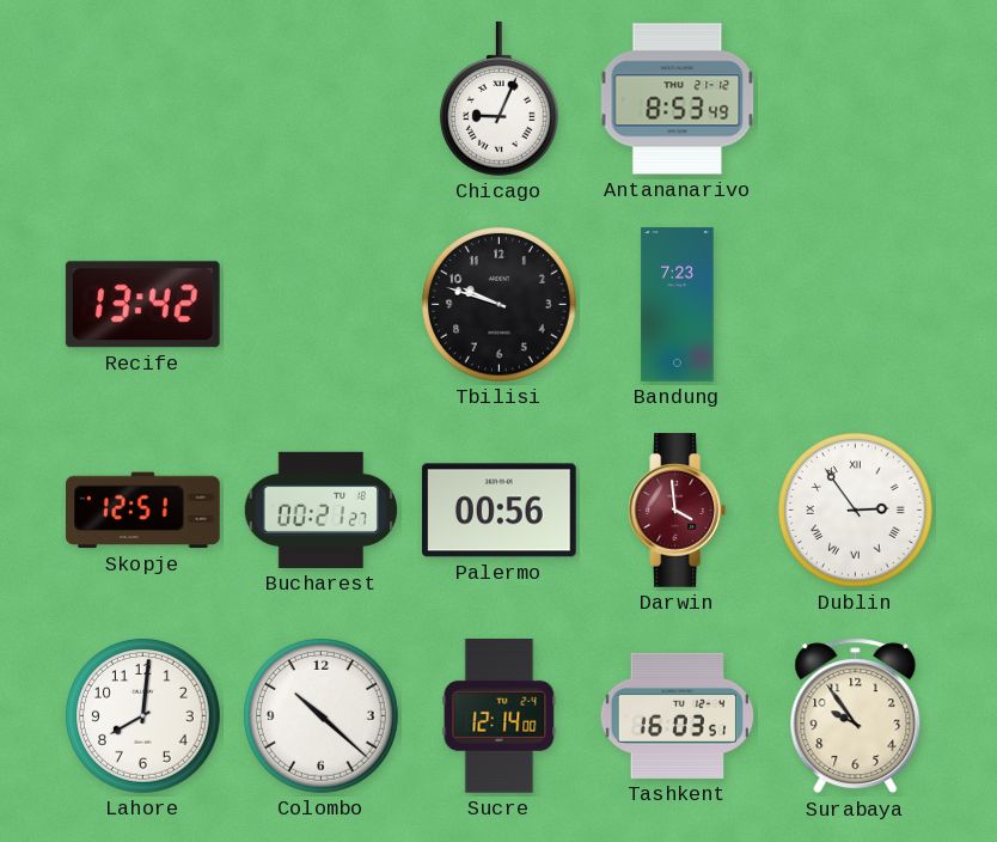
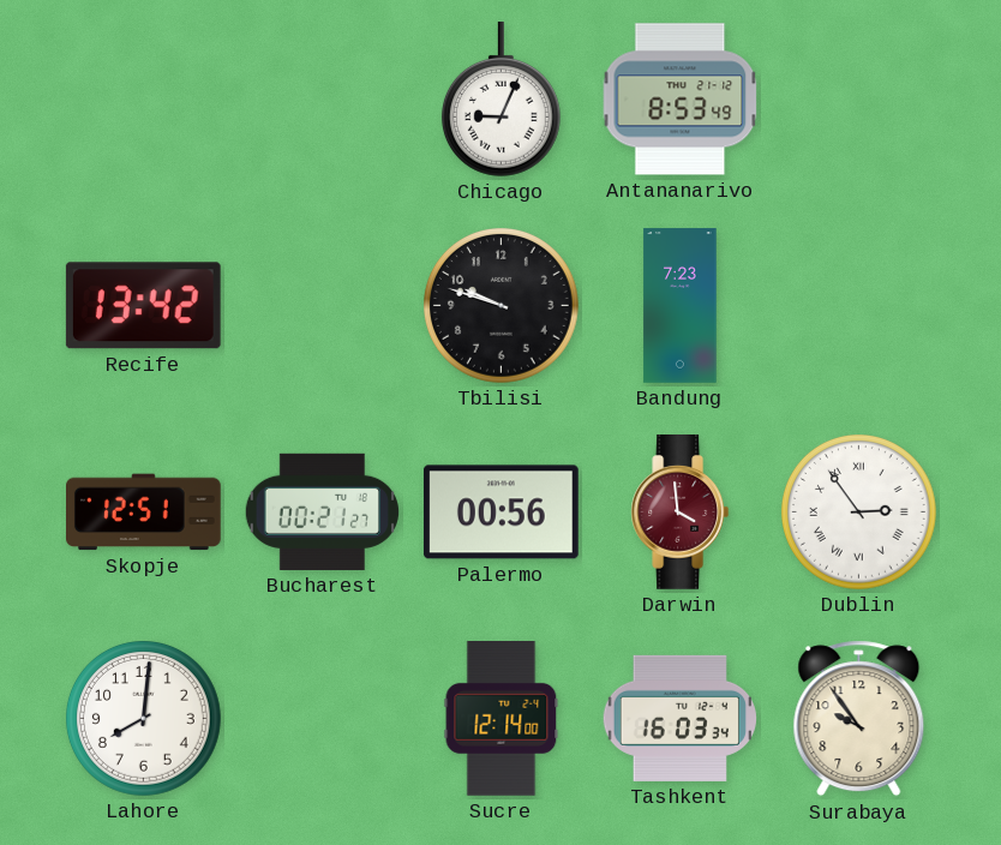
Colombo: 10:22 -> none (322, 716)
Tashkent: 16:03:51 -> 16:03:34 (681, 718)
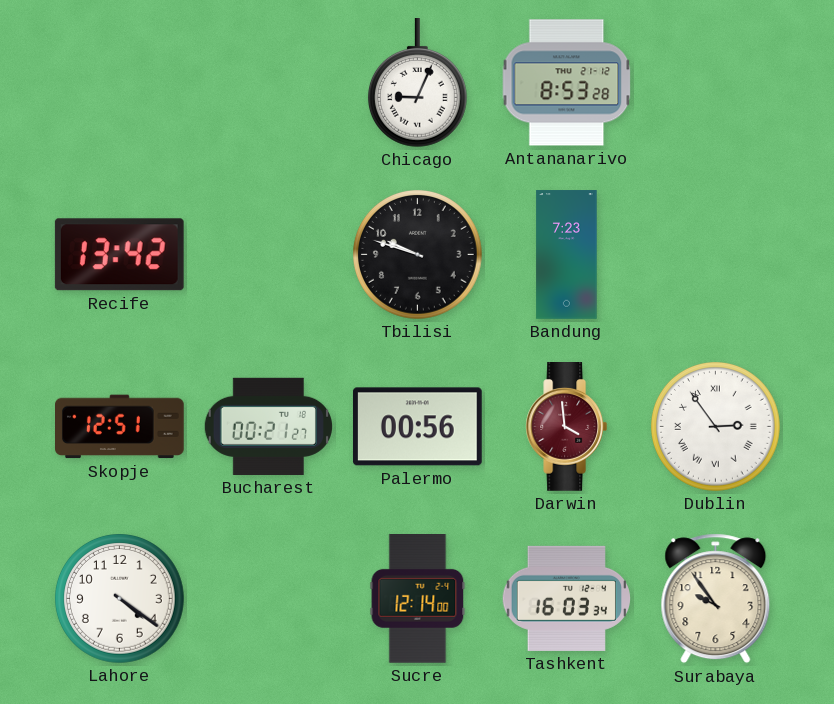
Antananarivo: 8:53:49 -> 8:53:28 (567, 83)
Lahore: 8:01 -> 4:21 (120, 599)
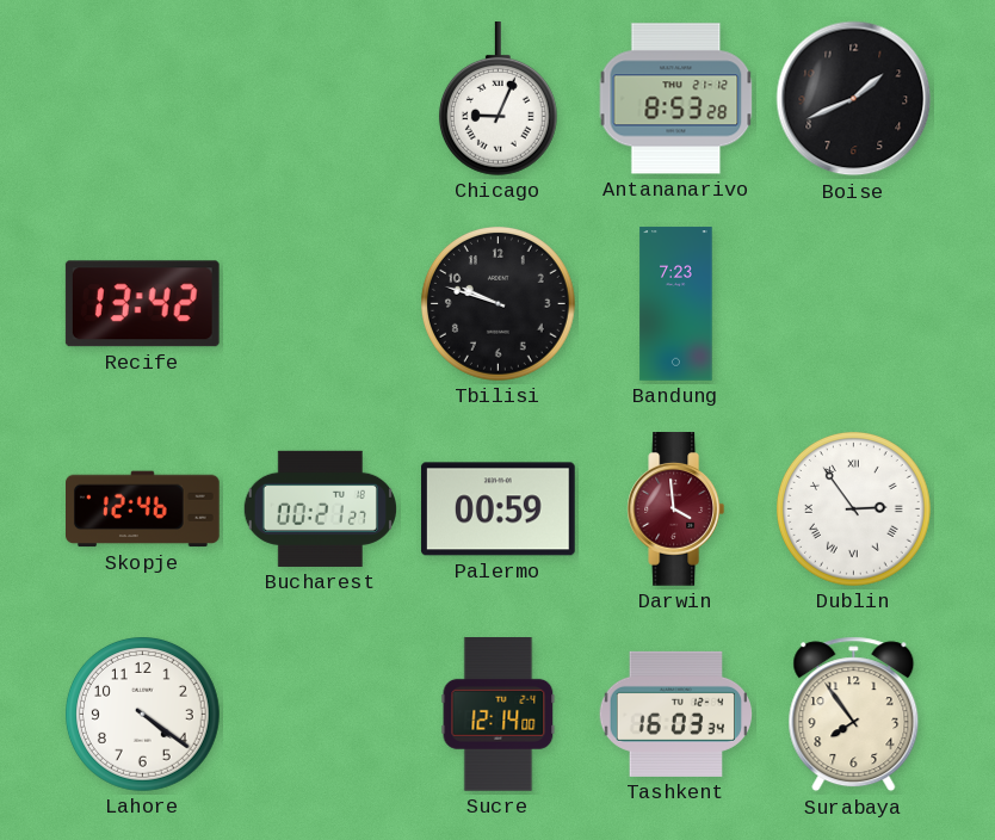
Boise: none -> 1:41 (854, 99)
Skopje: 12:51 -> 12:46 (143, 509)
Palermo: 00:56 -> 00:59 (497, 509)
Surabaya: 9:54 -> 7:54 (854, 715)
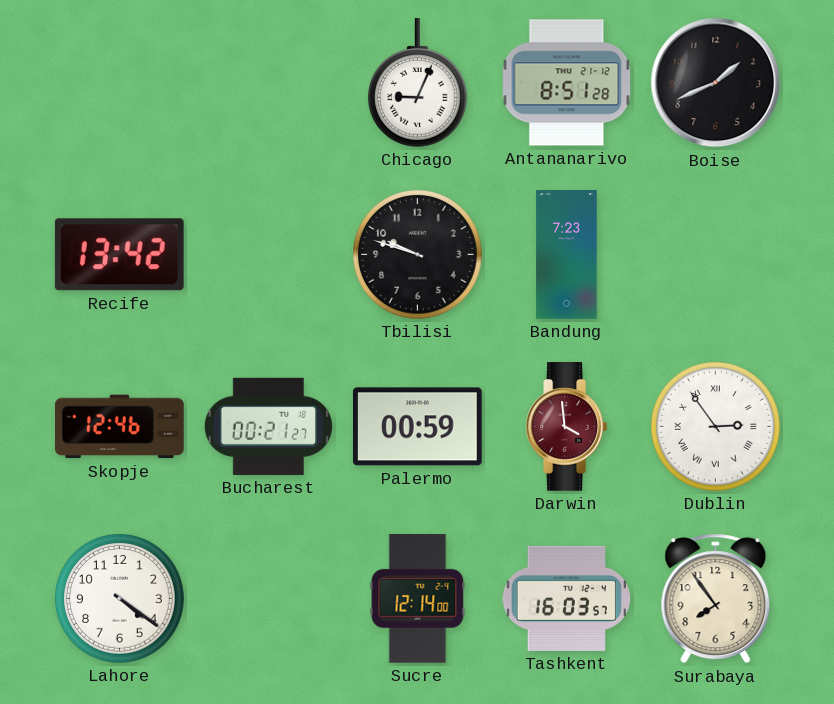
Antananarivo: 8:53 -> 8:51 (567, 83)
Tashkent: 16:03:34 -> 16:03:57 (567, 598)
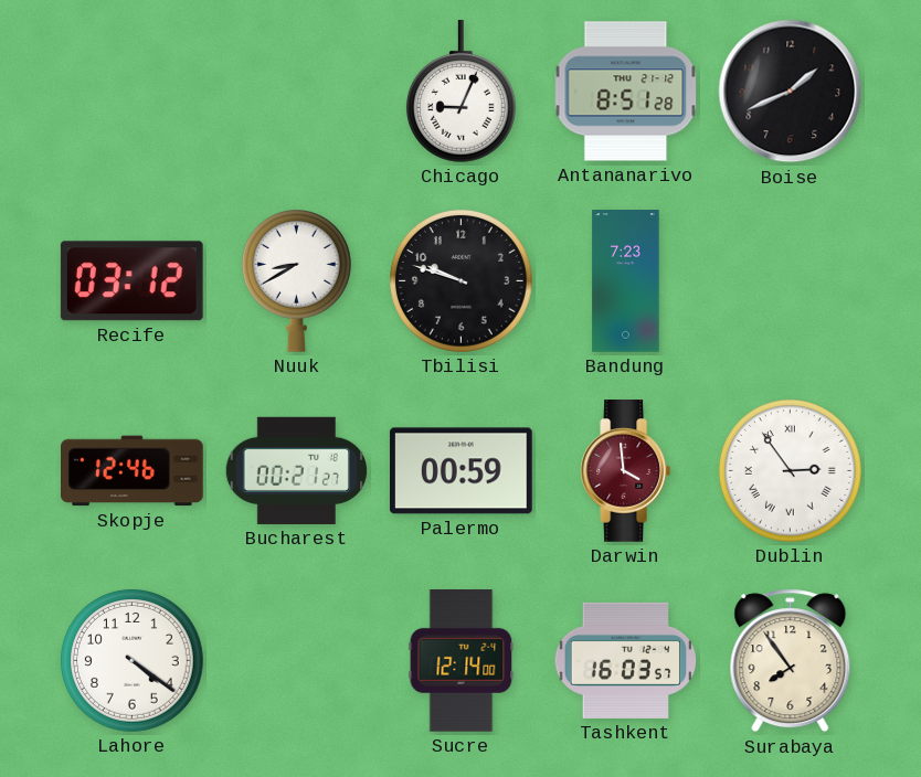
Recife: 13:42 -> 03:12 (131, 281)
Nuuk: none -> 8:40 (296, 280)
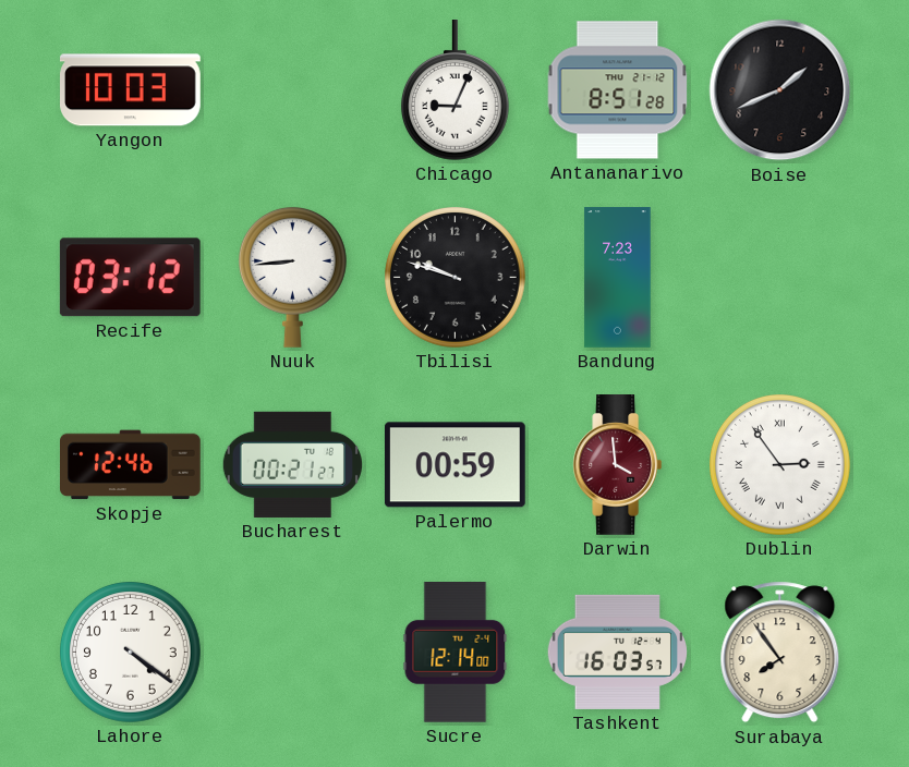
Yangon: none -> 10:03 (131, 90)
Nuuk: 8:40 -> 8:44 (292, 277)
